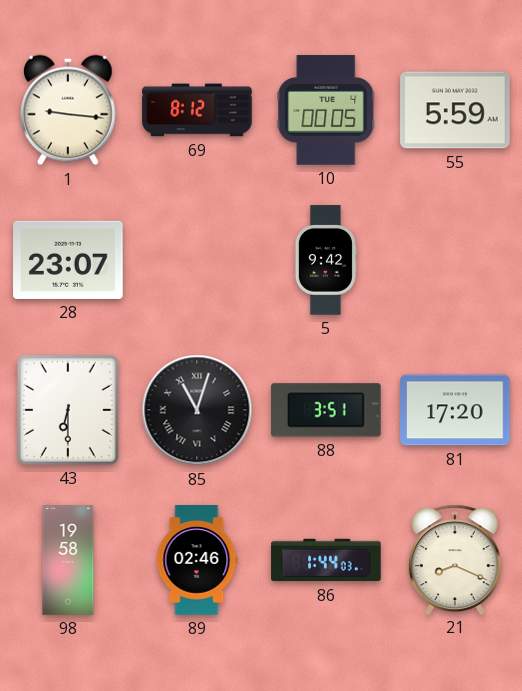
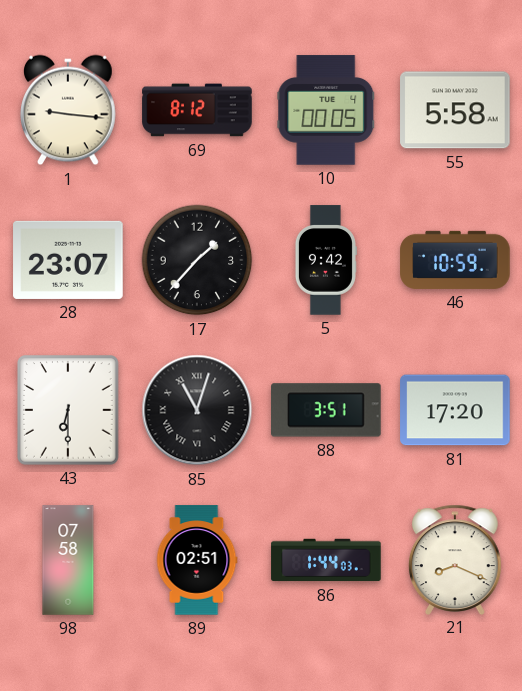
55: 5:59 -> 5:58 (455, 110)
17: none -> 1:37 (197, 260)
46: none -> 10:59 (455, 260)
98: 19:58 -> 07:58 (68, 560)
89: 02:46 -> 02:51 (197, 560)
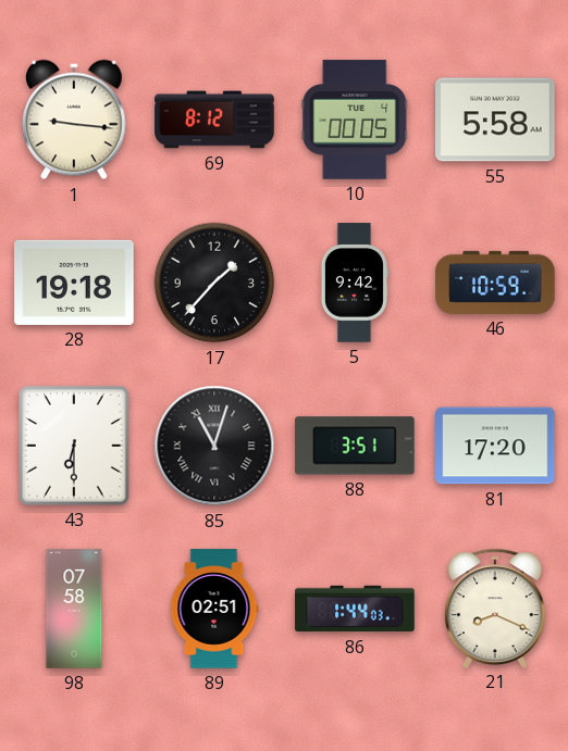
28: 23:07 -> 19:18 (74, 283)
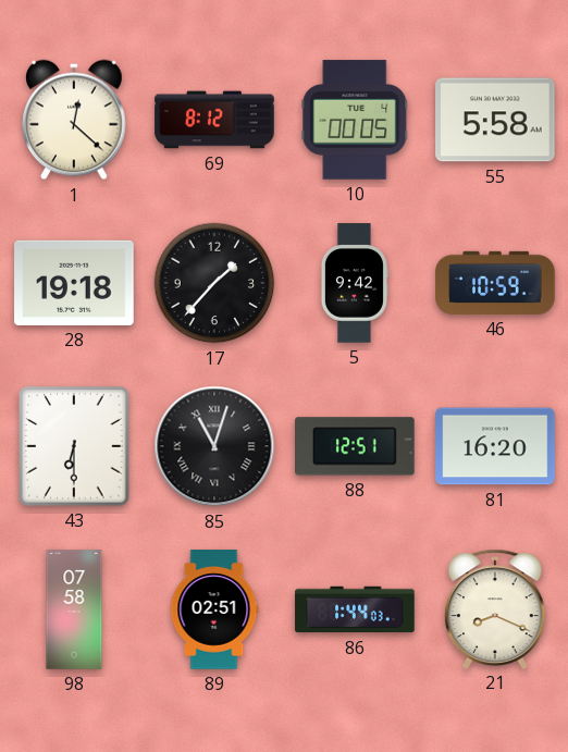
1: 9:16 -> 12:22 (75, 120)
88: 3:51 -> 12:51 (355, 446)
81: 17:20 -> 16:20 (495, 446)
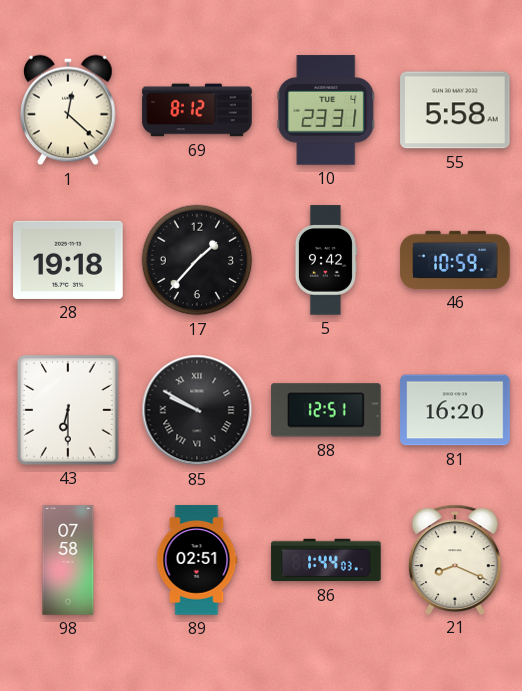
10: 00:05 -> 23:31 (326, 110)
85: 11:03 -> 9:50 (197, 410)
